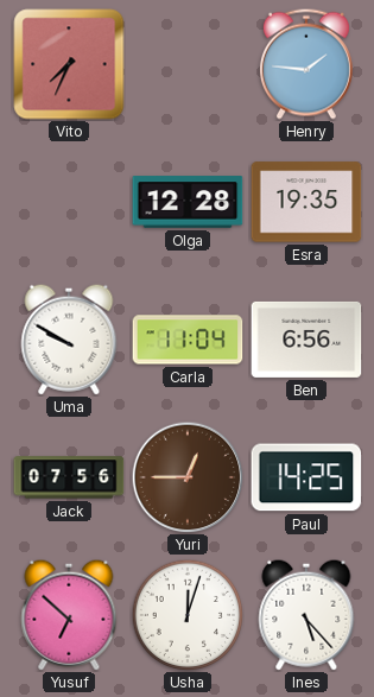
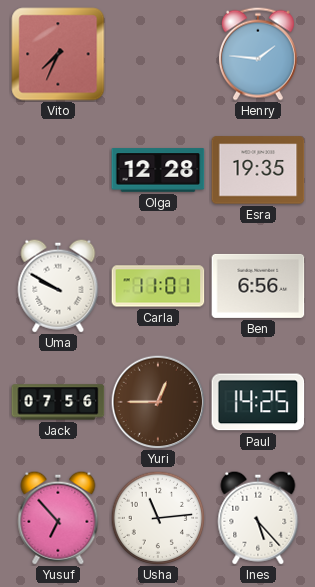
Carla: 11:04 -> 11:01 (158, 286)
Yusuf: 6:52 -> 6:53 (58, 518)
Usha: 12:03 -> 11:14 (158, 518)
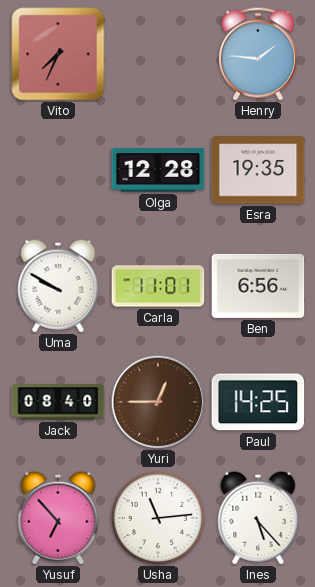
Jack: 07:56 -> 08:40 (58, 402)
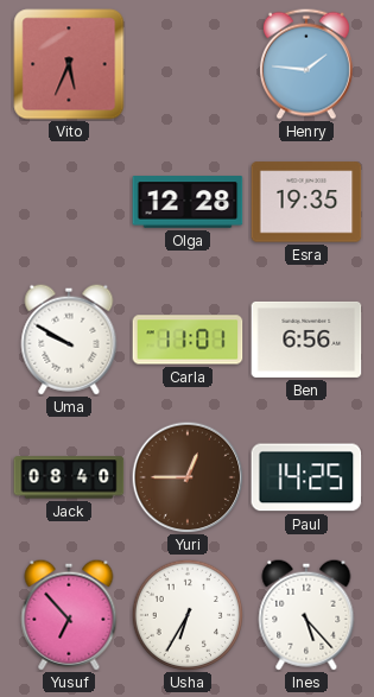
Vito: 7:34 -> 5:34 (69, 64)
Usha: 11:14 -> 6:35 (188, 615)
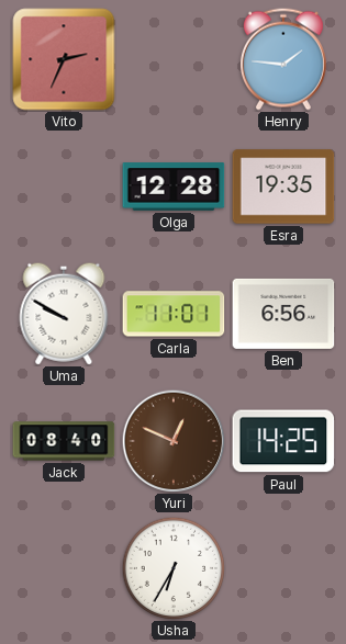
Vito: 5:34 -> 2:34 (64, 59)
Yuri: 12:45 -> 12:49 (174, 441)
Yusuf: 6:53 -> none (69, 615)
Ines: 5:23 -> none (306, 615)
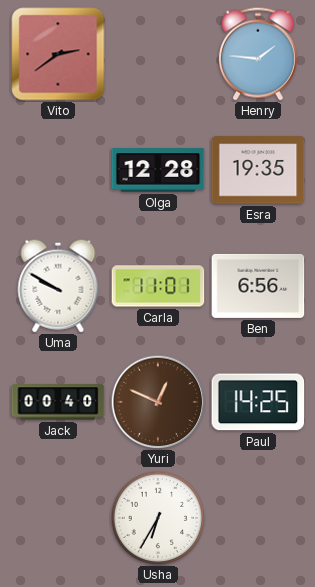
Vito: 2:34 -> 2:39 (58, 54)
Jack: 08:40 -> 00:40 (58, 402)
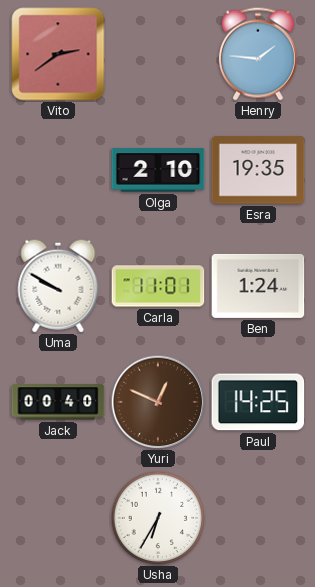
Olga: 12:28 -> 2:10 (158, 170)
Ben: 6:56 -> 1:24 (258, 286)
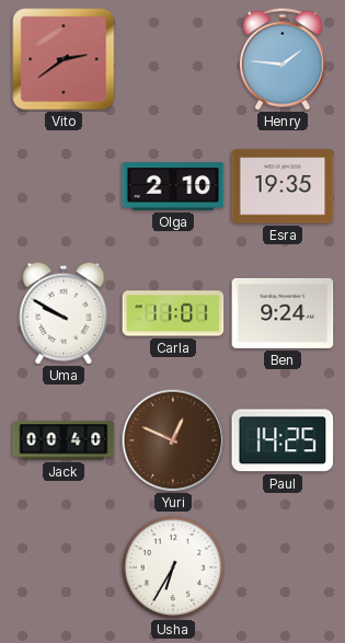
Ben: 1:24 -> 9:24 (283, 313)
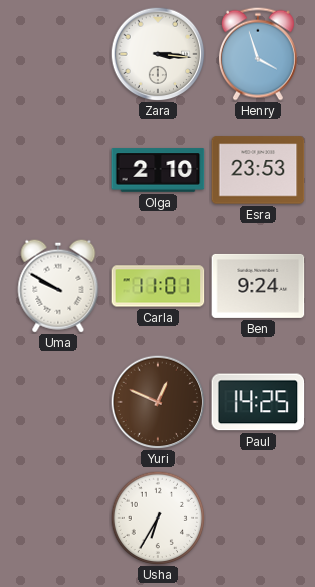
Vito: 2:39 -> none (64, 59)
Zara: none -> 3:16 (158, 54)
Henry: 1:46 -> 3:57 (258, 54)
Esra: 19:35 -> 23:53 (258, 170)
Jack: 00:40 -> none (64, 440)
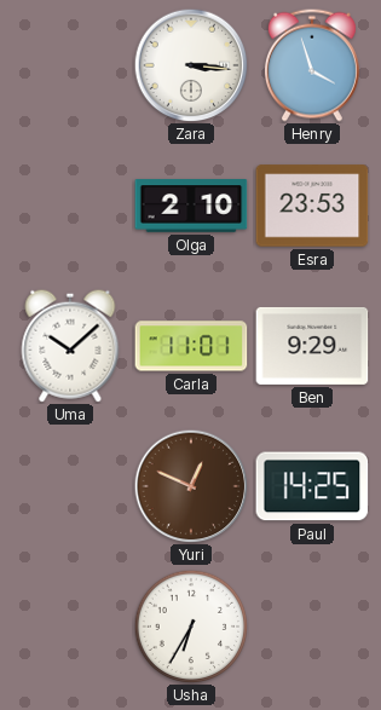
Uma: 9:50 -> 10:08 (70, 346)
Ben: 9:24 -> 9:29 (312, 346)
